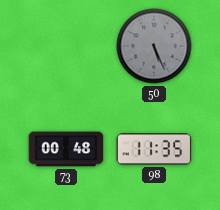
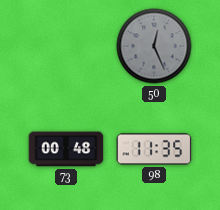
50: 5:26 -> 12:26 (154, 46)
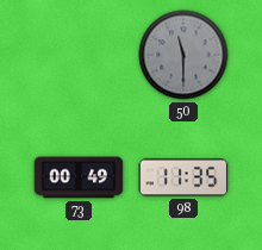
50: 12:26 -> 11:30 (183, 55)
73: 00:48 -> 00:49 (79, 177)
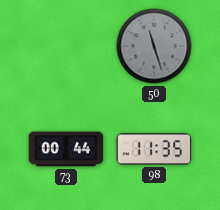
50: 11:30 -> 11:27 (154, 46)
73: 00:49 -> 00:44 (66, 149)
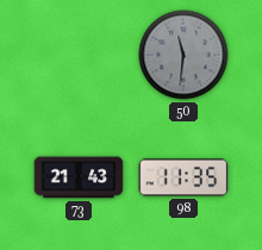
50: 11:27 -> 11:31 (183, 55)
73: 00:44 -> 21:43 (79, 177)
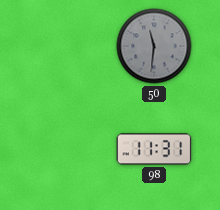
73: 21:43 -> none (79, 177)
98: 11:35 -> 11:31 (154, 149)
